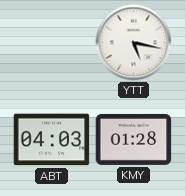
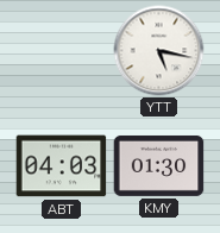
KMY: 01:28 -> 01:30 (159, 165)
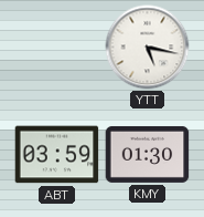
ABT: 04:03 -> 03:59 (57, 155)
